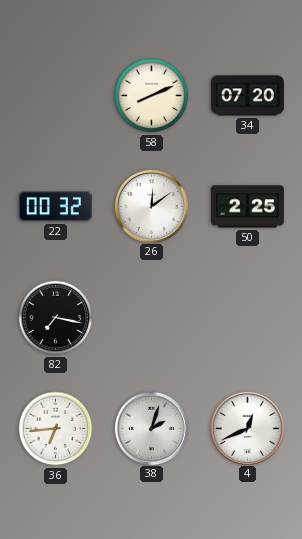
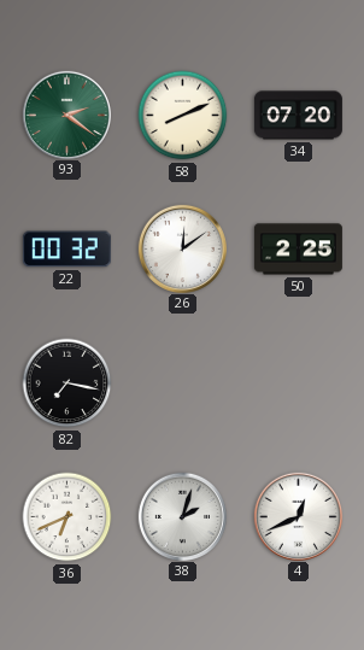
93: none -> 2:21 (66, 115)
36: 6:44 -> 6:41 (67, 517)
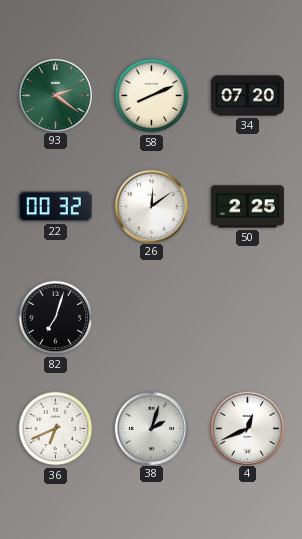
82: 7:17 -> 7:03 (56, 318)
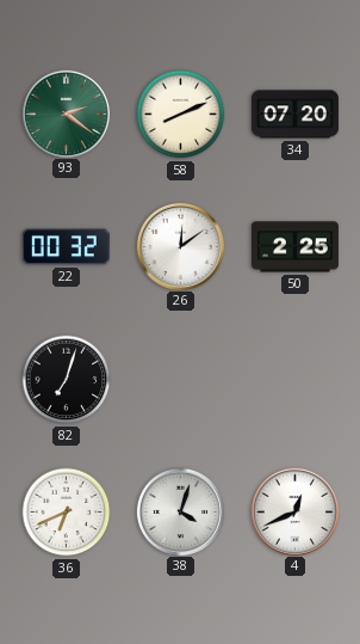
38: 2:03 -> 4:03 (180, 511)
